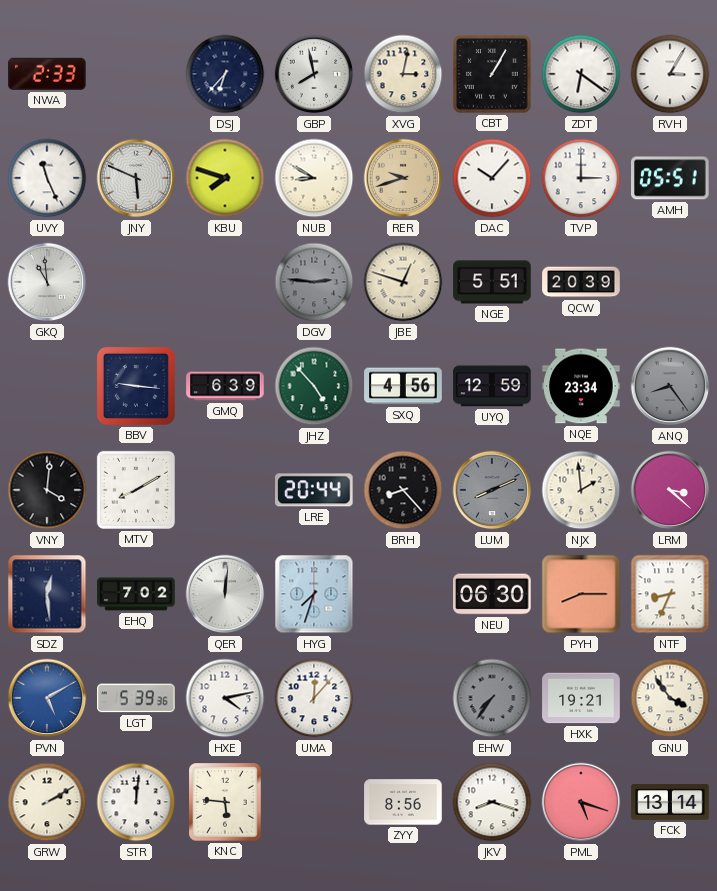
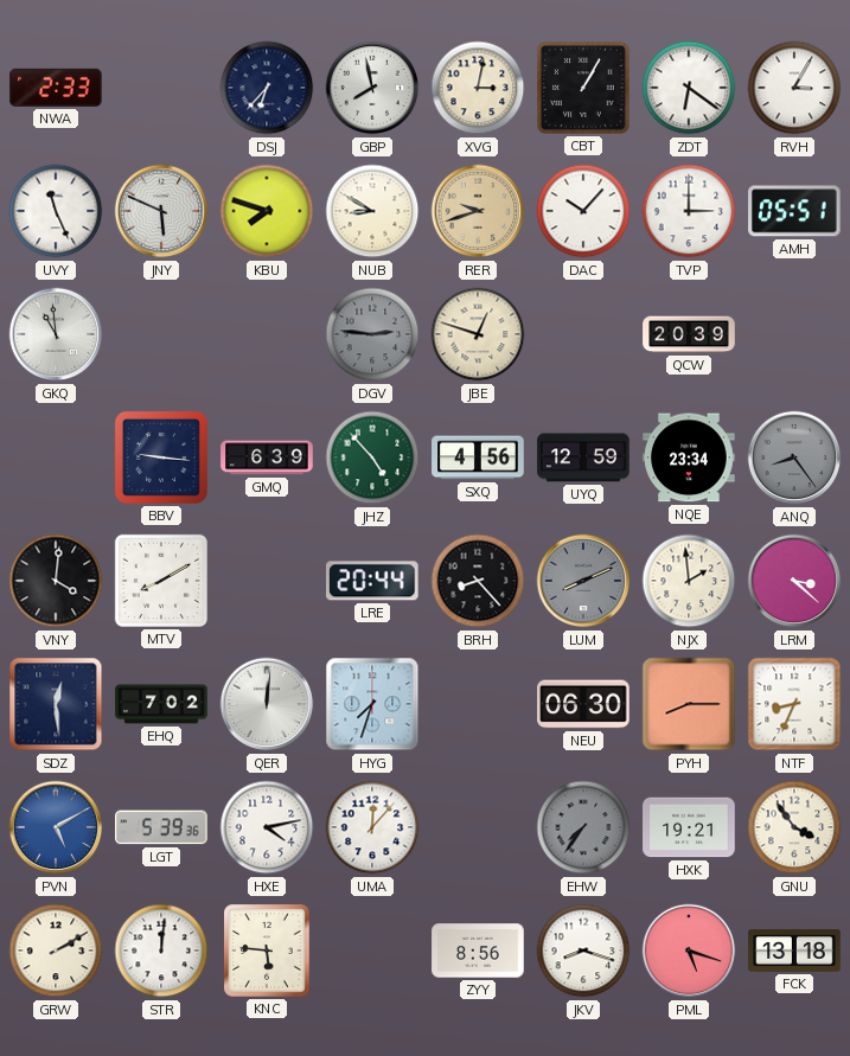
NGE: 5:51 -> none (492, 282)
FCK: 13:14 -> 13:18 (794, 951)
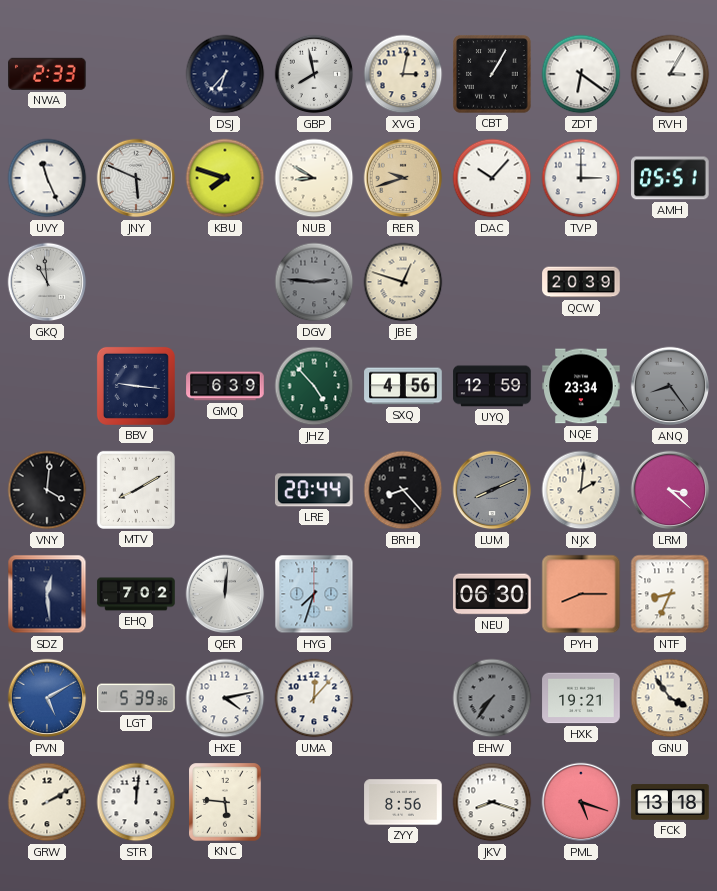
NJX: 1:59 -> 2:01 (581, 490)
